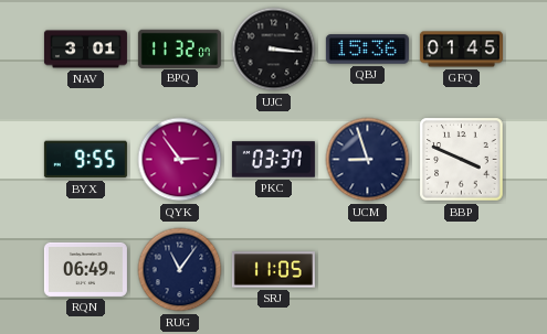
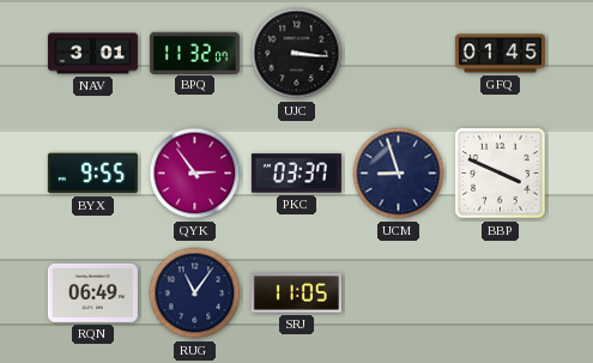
QBJ: 15:36 -> none (367, 50)
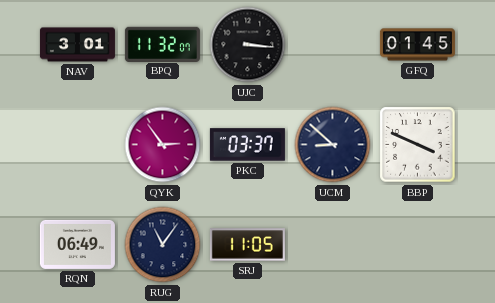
BYX: 9:55 -> none (92, 174)
UCM: 8:57 -> 8:52 (333, 145)
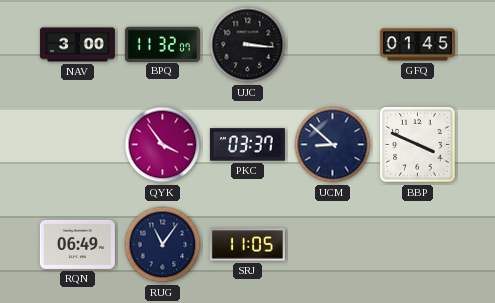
NAV: 3:01 -> 3:00 (77, 45)
QYK: 2:54 -> 3:54 (163, 145)
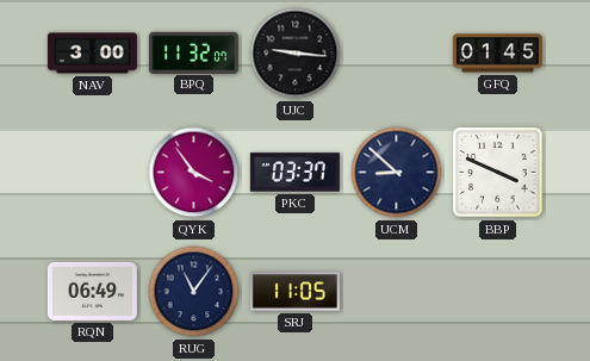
UJC: 3:16 -> 9:16 (296, 54)
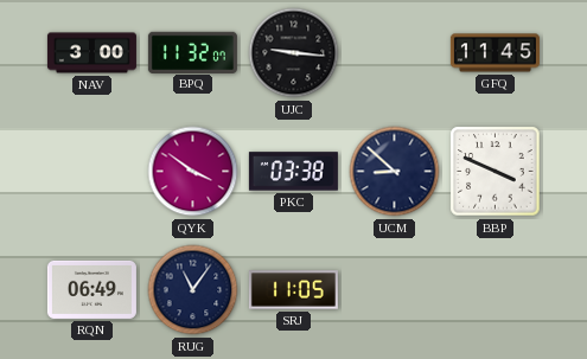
GFQ: 01:45 -> 11:45 (495, 53)
QYK: 3:54 -> 3:51 (193, 172)
PKC: 03:37 -> 03:38 (293, 172)
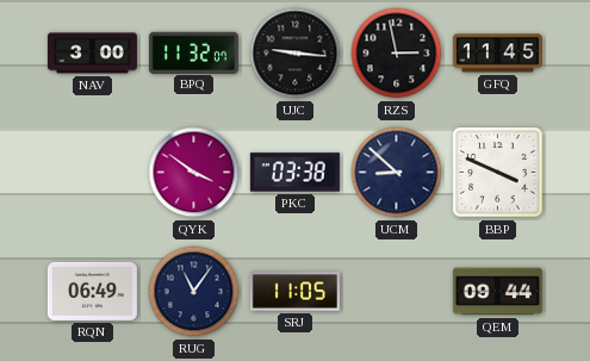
RZS: none -> 2:58 (397, 54)
QEM: none -> 09:44 (497, 292)
